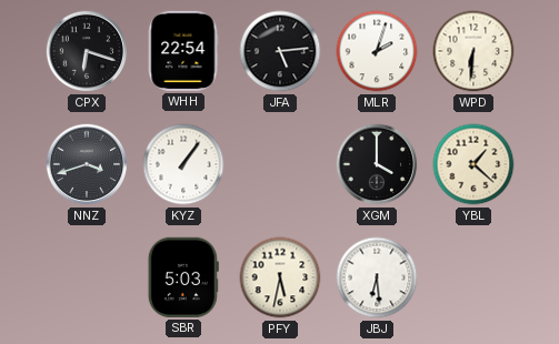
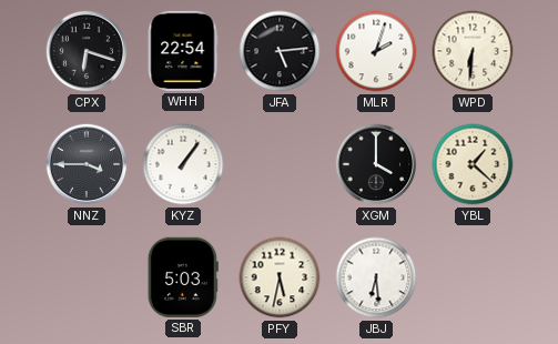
NNZ: 3:42 -> 3:45 (87, 164)
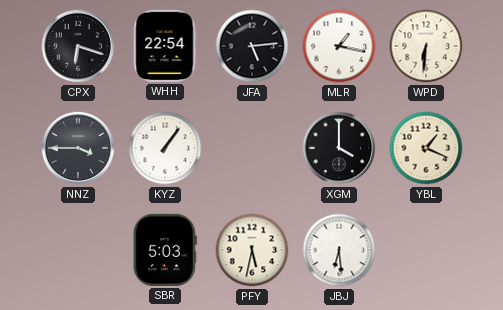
MLR: 2:03 -> 1:17 (339, 46)
YBL: 1:22 -> 1:19 (426, 148)
